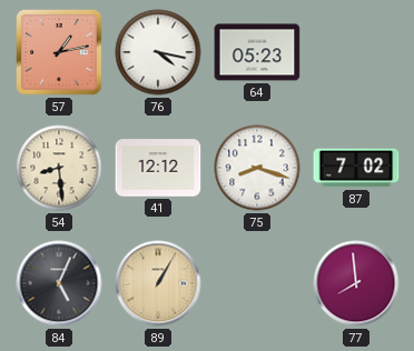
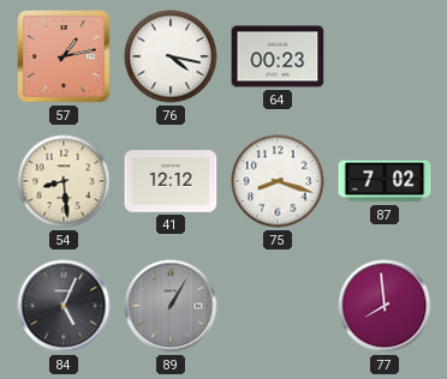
64: 05:23 -> 00:23 (278, 56)
89 dial: champagne -> grey (171, 306)
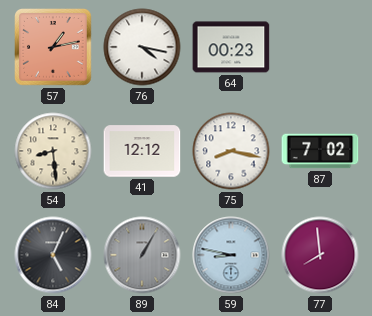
75: 8:18 -> 8:17 (231, 151)
59: none -> 8:47 (231, 255)
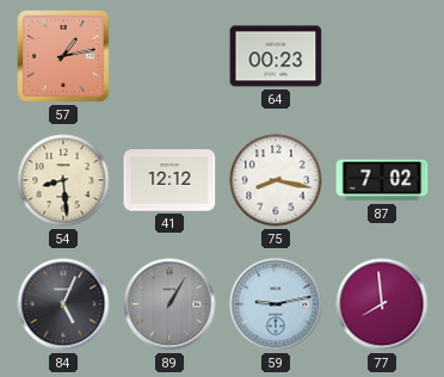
76: 4:17 -> none (142, 47)
59: 8:47 -> 9:13 (276, 304)
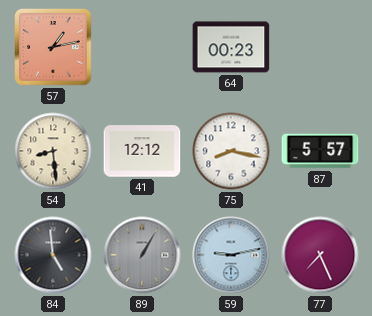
87: 7:02 -> 5:57 (320, 151)
84: 5:04 -> 4:59 (53, 255)
77: 7:59 -> 7:26 (320, 255)
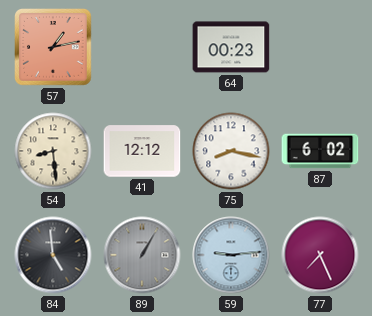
87: 5:57 -> 6:02 (320, 151)
59: 9:13 -> 9:14 (231, 255)
